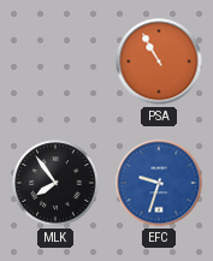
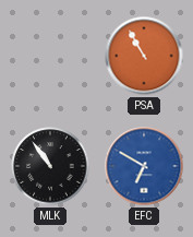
MLK: 7:54 -> 10:54 (50, 166)
EFC: 9:33 -> 6:50 (144, 166)
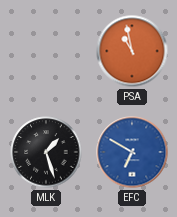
PSA: 10:55 -> 10:58 (132, 51)
MLK: 10:54 -> 1:27 (46, 152)
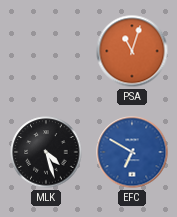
PSA: 10:58 -> 11:03 (132, 51)
MLK: 1:27 -> 4:27 (46, 152)
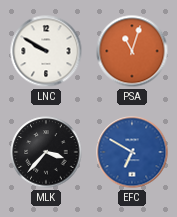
LNC: none -> 9:50 (46, 51)
MLK: 4:27 -> 3:37 (46, 152)
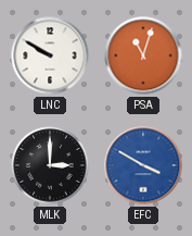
MLK: 3:37 -> 3:00 (50, 165)
EFC: 6:50 -> 3:50 (143, 165)
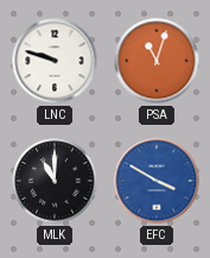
LNC: 9:50 -> 9:48 (55, 61)
MLK: 3:00 -> 11:00 (55, 181)
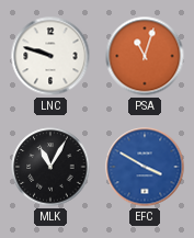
MLK: 11:00 -> 11:05 (50, 167)
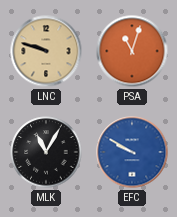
LNC dial: white -> champagne (46, 51)
EFC: 3:50 -> 9:50 (132, 152)
